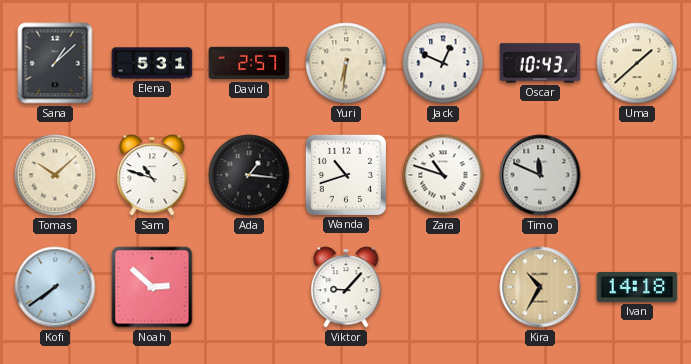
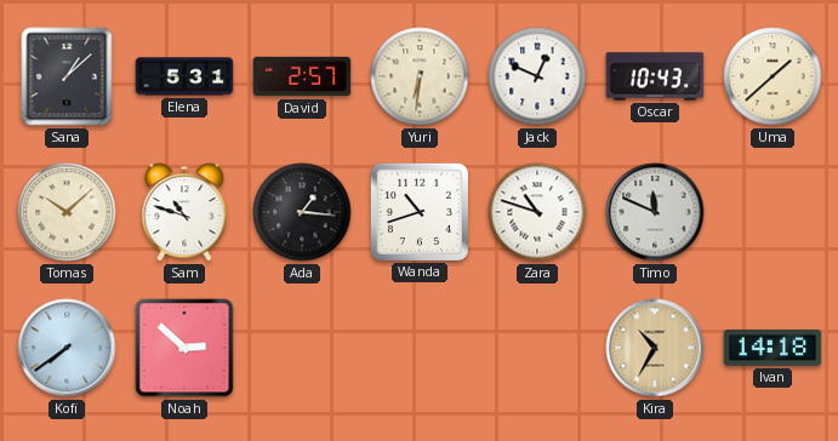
Viktor: 9:07 -> none (346, 287)
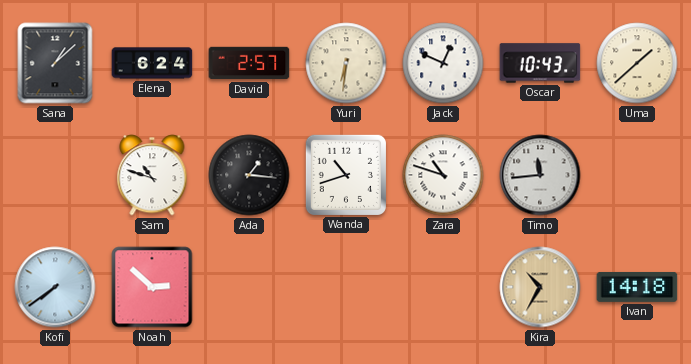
Elena: 5:31 -> 6:24 (152, 63)
Tomas: 10:08 -> none (67, 212)
Timo: 11:49 -> 11:44 (540, 175)
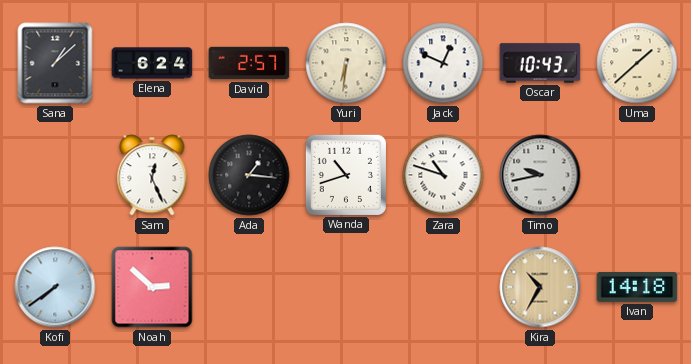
Sam: 10:48 -> 12:26 (152, 175)
Timo: 11:44 -> 9:43 (540, 175)
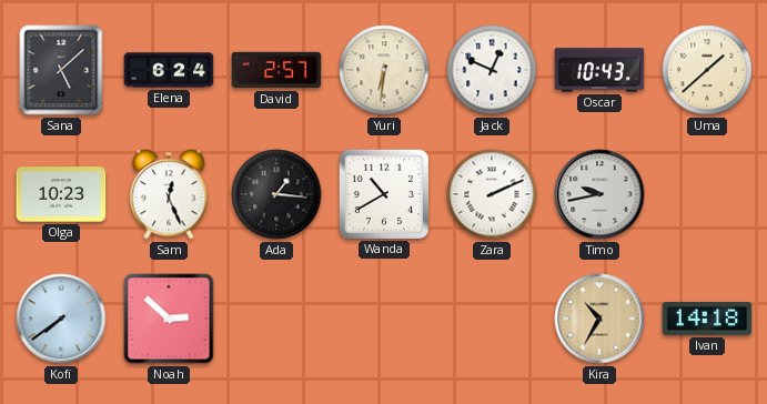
Sana: 1:08 -> 5:08 (61, 70)
Olga: none -> 10:23 (61, 194)
Wanda: 10:42 -> 10:40 (384, 194)
Zara: 10:48 -> 2:11 (492, 194)
